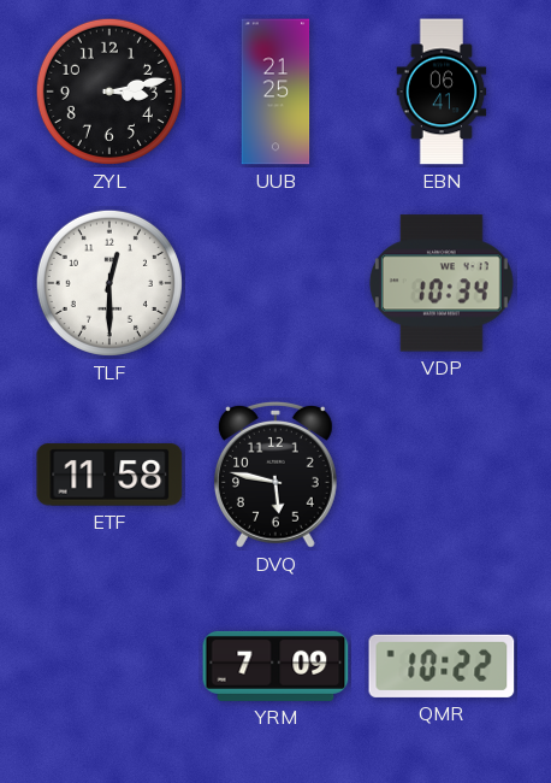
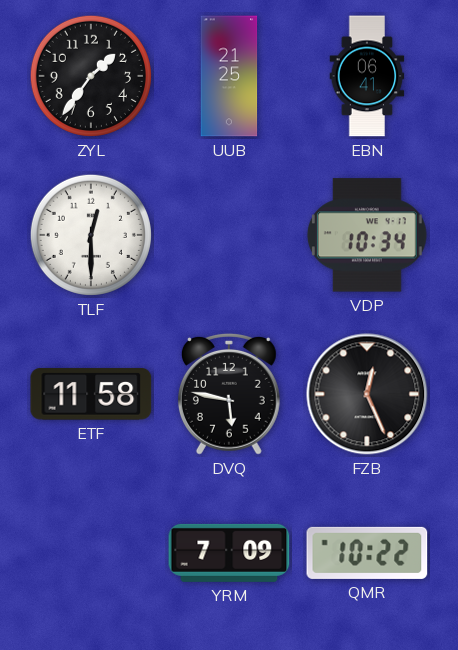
ZYL: 3:13 -> 1:36 (91, 76)
FZB: none -> 12:26 (367, 394)
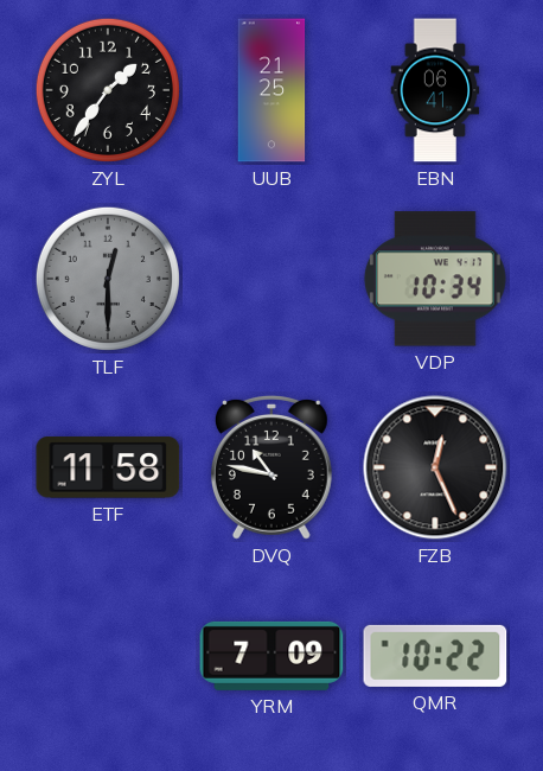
TLF dial: white -> grey (108, 279)
DVQ: 5:47 -> 10:47 (271, 467)
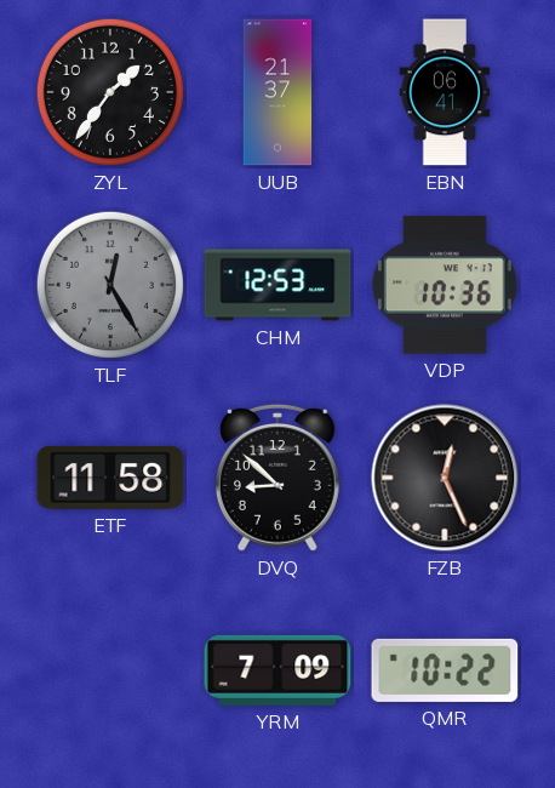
UUB: 21:25 -> 21:37 (277, 92)
TLF: 12:30 -> 12:25 (110, 285)
CHM: none -> 12:53 (277, 285)
VDP: 10:34 -> 10:36 (445, 285)
DVQ: 10:47 -> 8:52 (277, 478)
